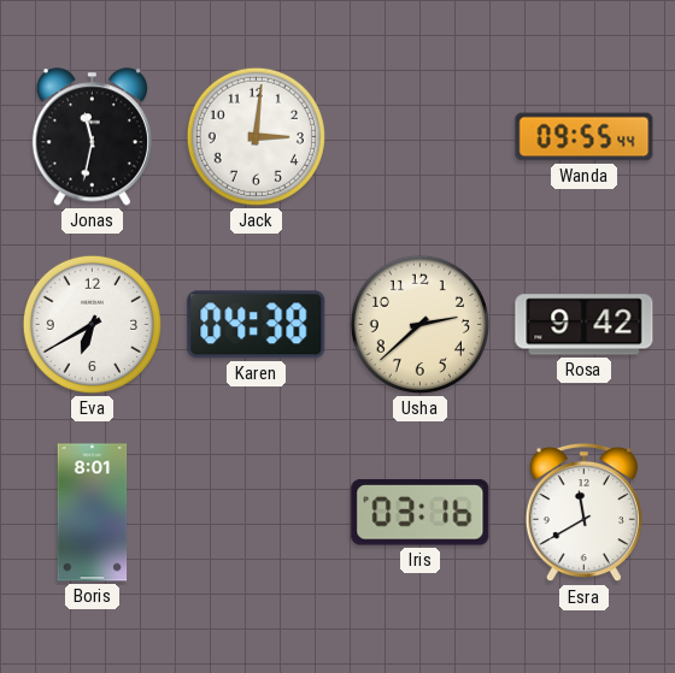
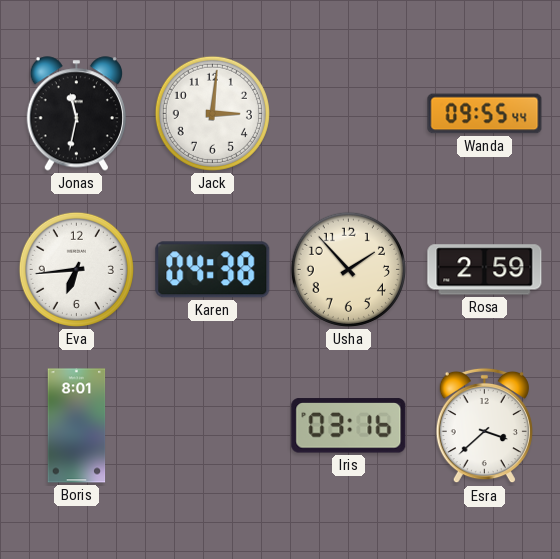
Eva: 6:40 -> 6:44 (76, 269)
Usha: 2:38 -> 1:53 (348, 269)
Rosa: 9:42 -> 2:59 (485, 270)
Esra: 11:40 -> 3:38 (484, 426)
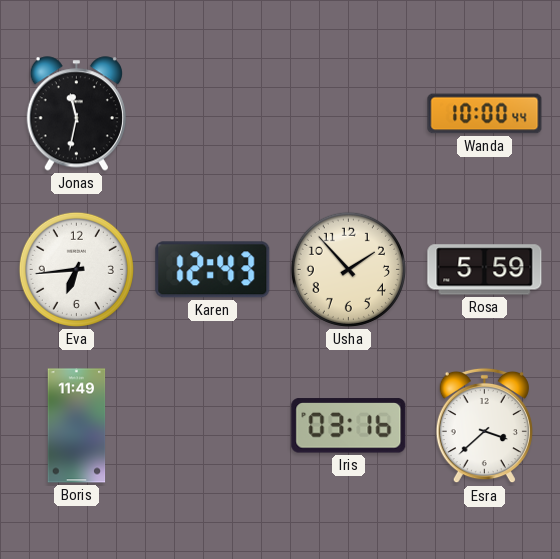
Jack: 3:01 -> none (212, 113)
Wanda: 09:55 -> 10:00 (485, 114)
Karen: 04:38 -> 12:43 (213, 270)
Rosa: 2:59 -> 5:59 (485, 270)
Boris: 8:01 -> 11:49 (77, 426)
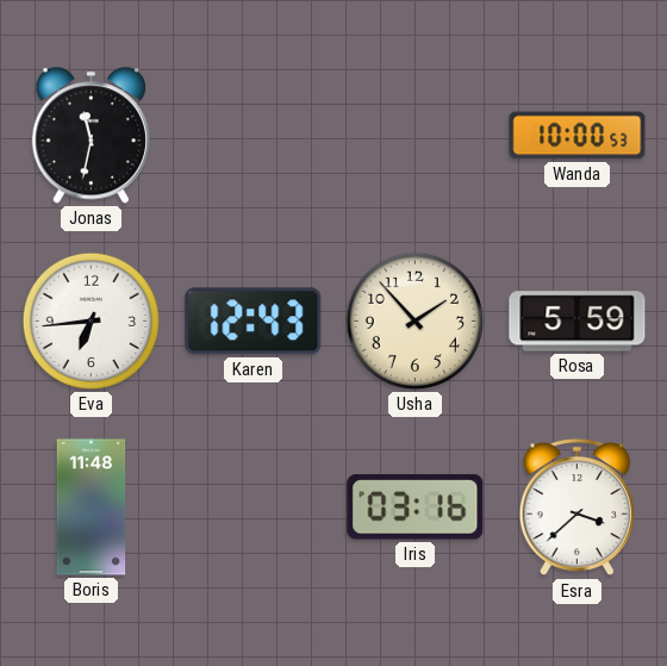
Wanda: 10:00:44 -> 10:00:53 (578, 136)
Boris: 11:49 -> 11:48 (92, 508)
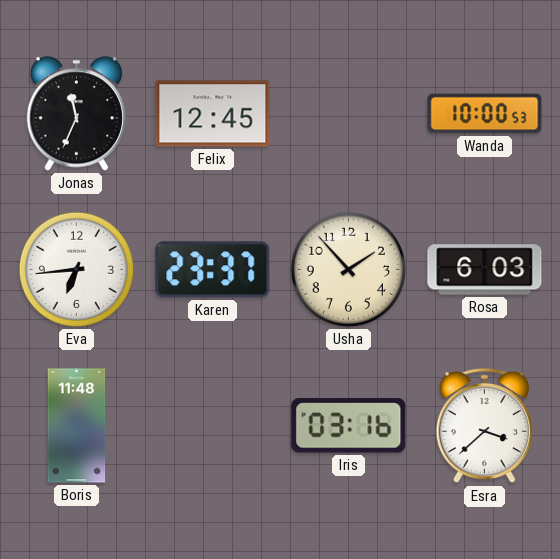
Jonas: 11:32 -> 11:34 (76, 114)
Felix: none -> 12:45 (213, 114)
Karen: 12:43 -> 23:37 (213, 270)
Rosa: 5:59 -> 6:03 (485, 270)
